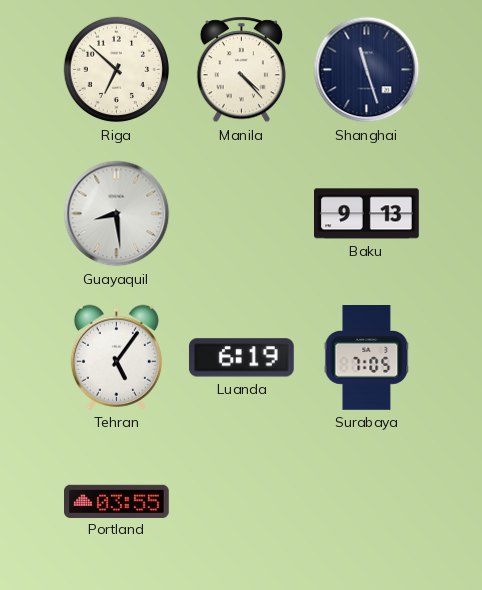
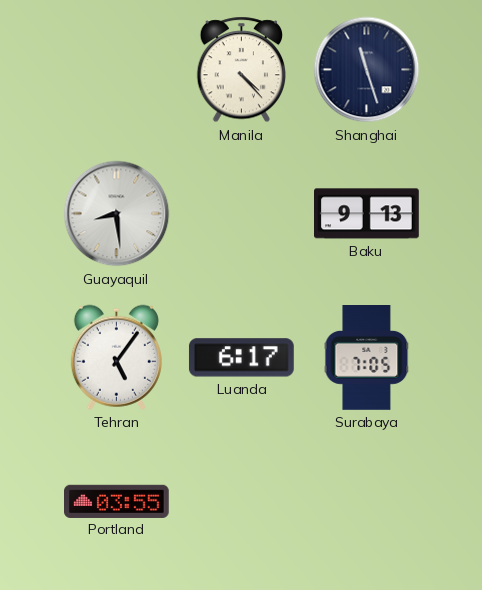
Riga: 6:52 -> none (117, 70)
Luanda: 6:19 -> 6:17 (241, 358)
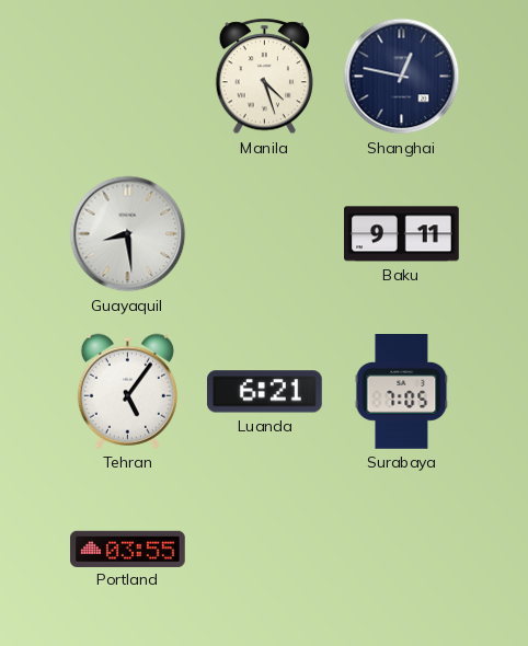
Manila: 4:23 -> 4:27 (264, 77)
Shanghai: 11:27 -> 12:47 (402, 77)
Baku: 9:13 -> 9:11 (402, 234)
Luanda: 6:17 -> 6:21 (264, 392)
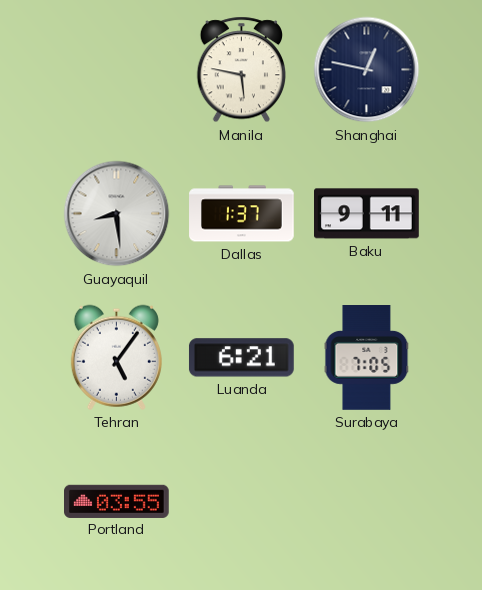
Manila: 4:27 -> 5:47 (241, 70)
Dallas: none -> 1:37 (242, 214)
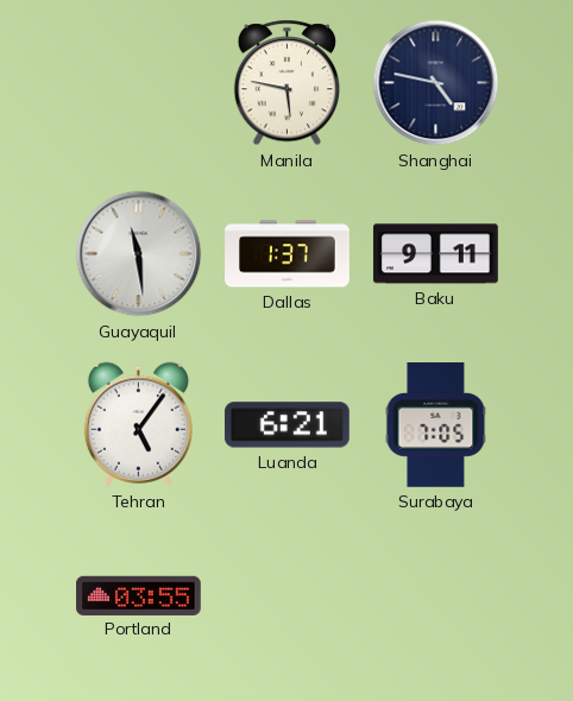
Shanghai: 12:47 -> 4:47 (436, 83)
Guayaquil: 8:29 -> 11:29 (139, 254)
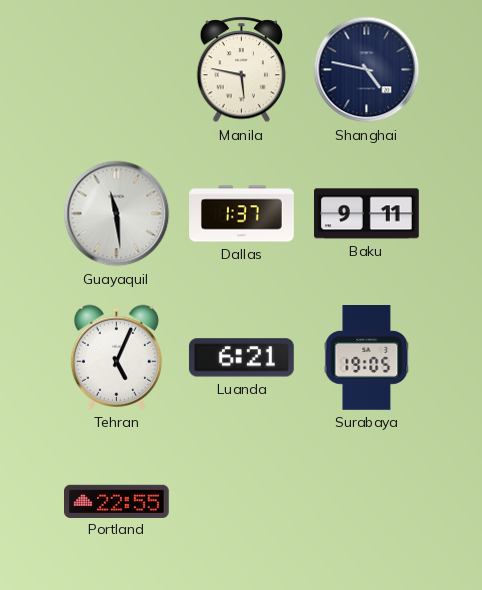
Tehran: 5:06 -> 5:04 (116, 357)
Surabaya: 7:05 -> 19:05 (367, 358)
Portland: 03:55 -> 22:55 (117, 501)
